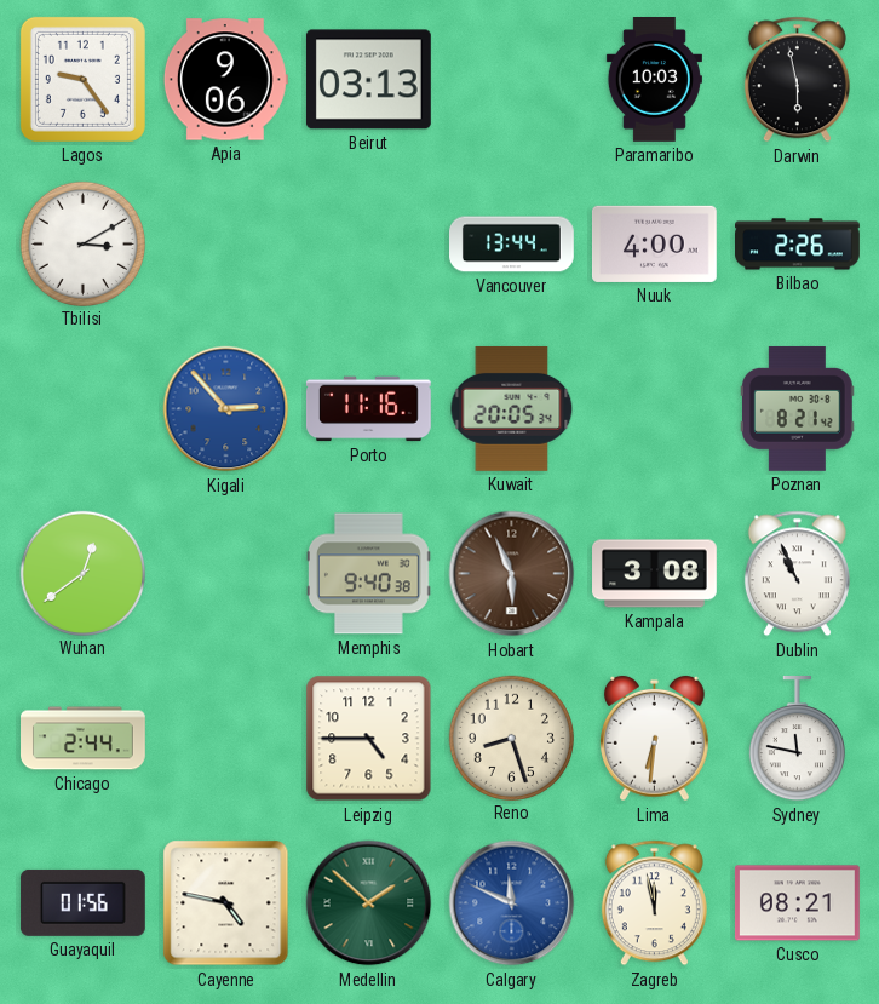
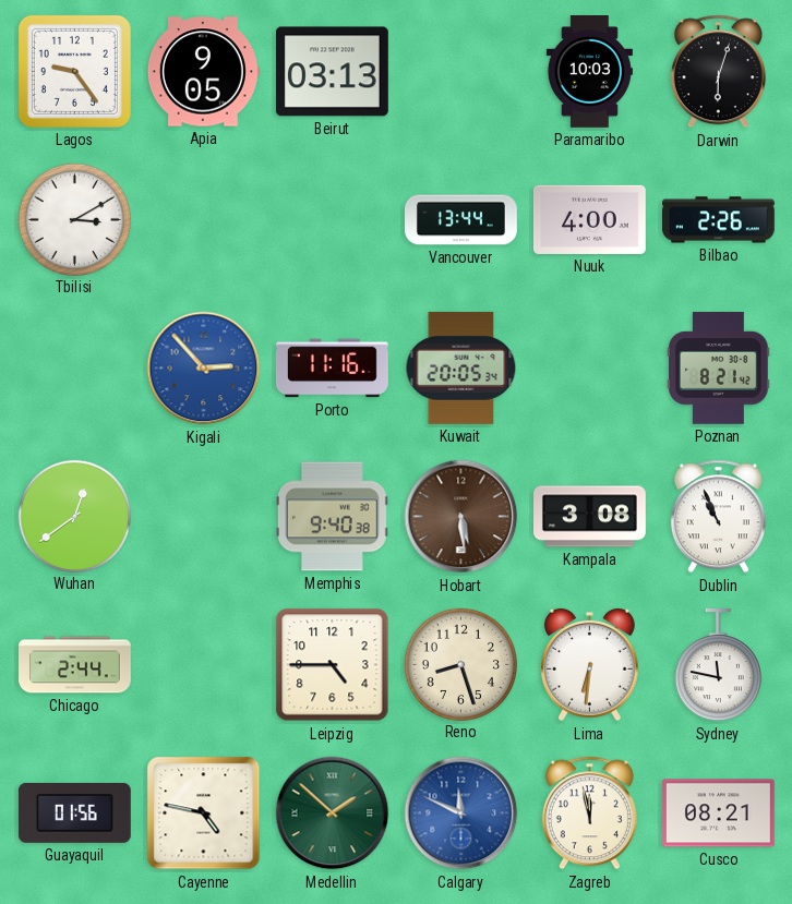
Apia: 9:06 -> 9:05 (203, 72)
Darwin: 5:58 -> 6:03 (718, 72)
Hobart: 5:56 -> 5:29 (461, 517)
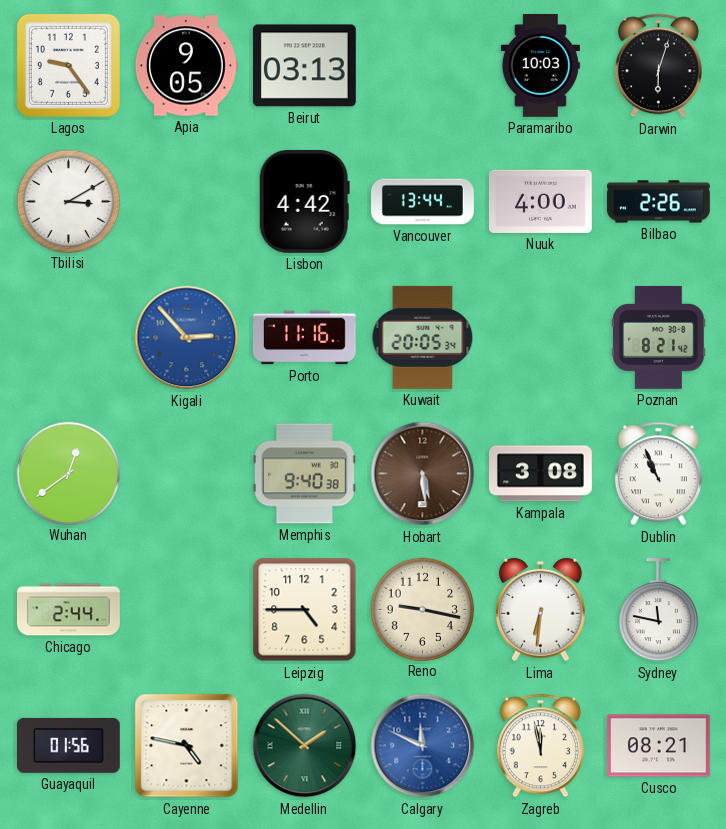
Lisbon: none -> 4:42 (304, 201)
Reno: 8:27 -> 9:17 (422, 609)
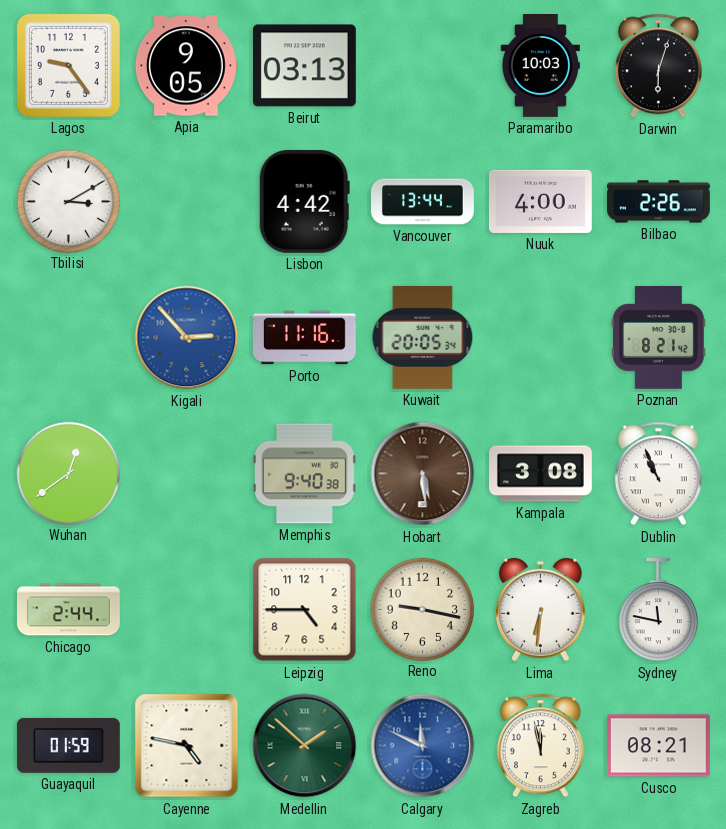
Guayaquil: 01:56 -> 01:59 (68, 745)
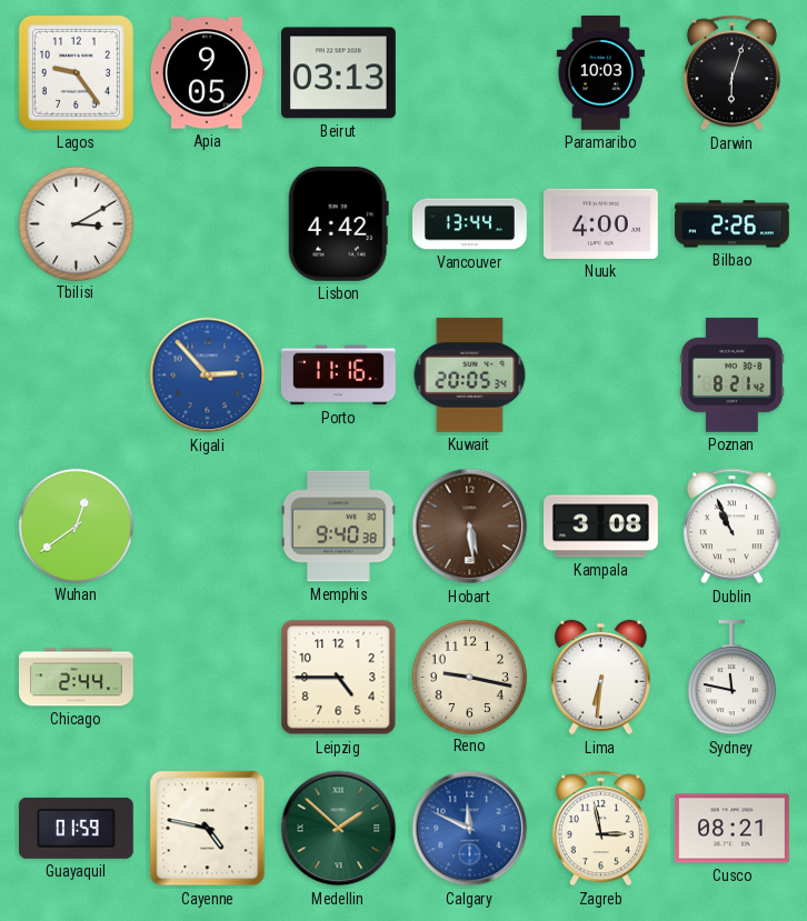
Zagreb: 11:58 -> 2:58 (600, 829)
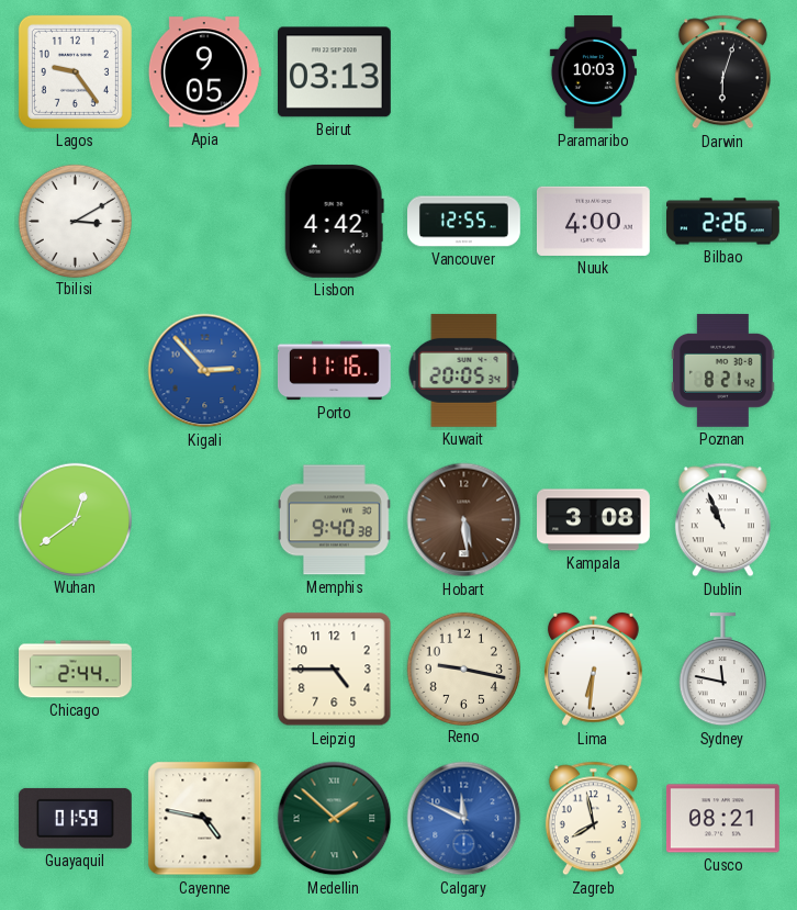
Vancouver: 13:44 -> 12:55 (464, 222)
Zagreb: 2:58 -> 7:58 (593, 819)
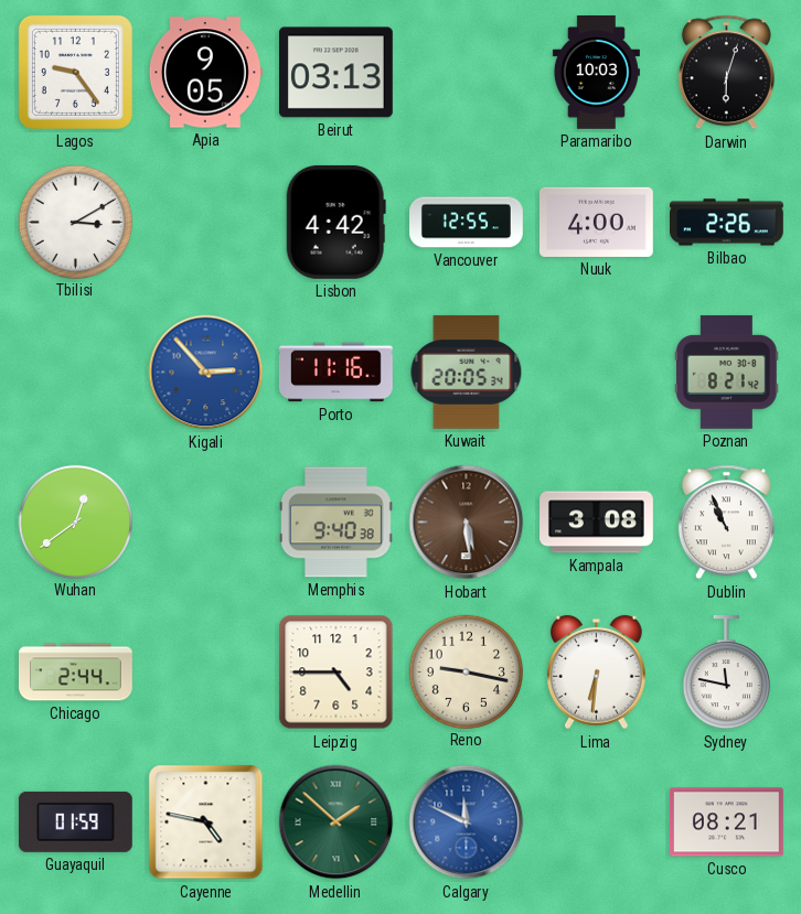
Zagreb: 7:58 -> none (593, 819)
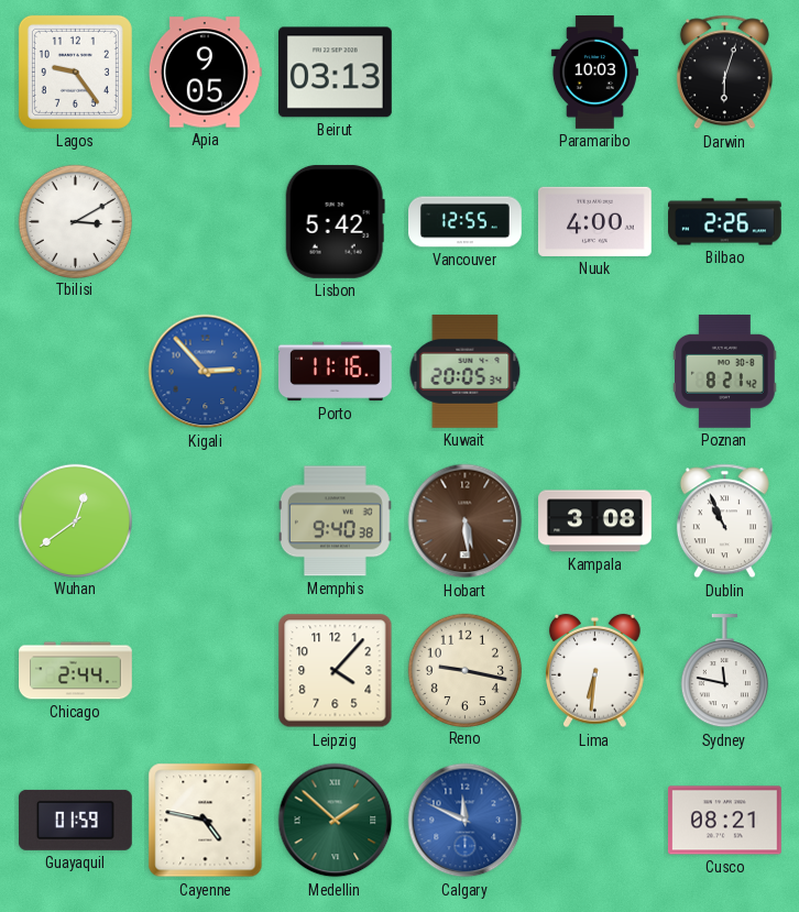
Lisbon: 4:42 -> 5:42 (335, 221)
Leipzig: 4:45 -> 4:07 (336, 671)
